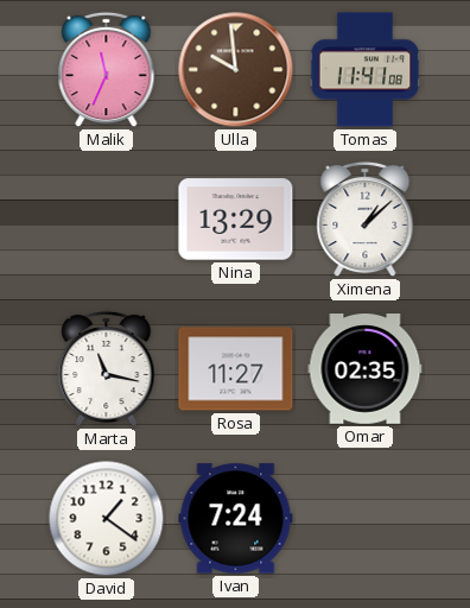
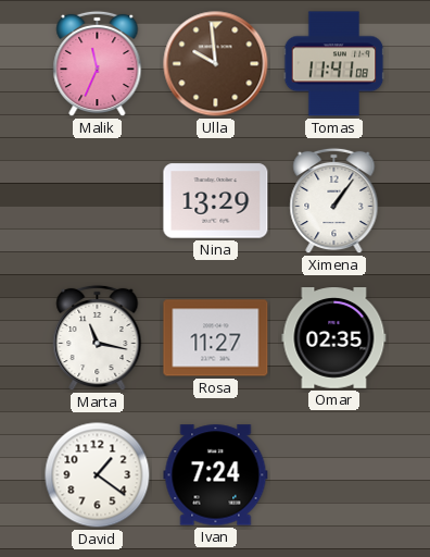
Ximena: 1:08 -> 1:06 (334, 201)
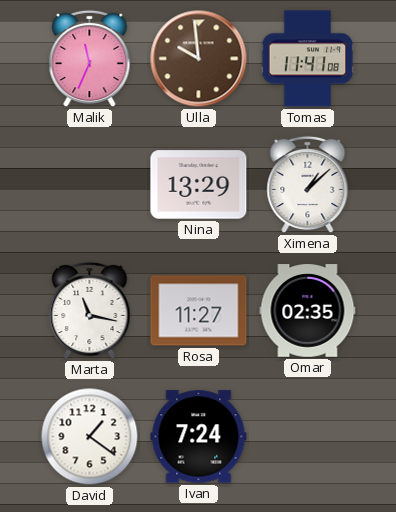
Ximena: 1:06 -> 1:08 (308, 185)
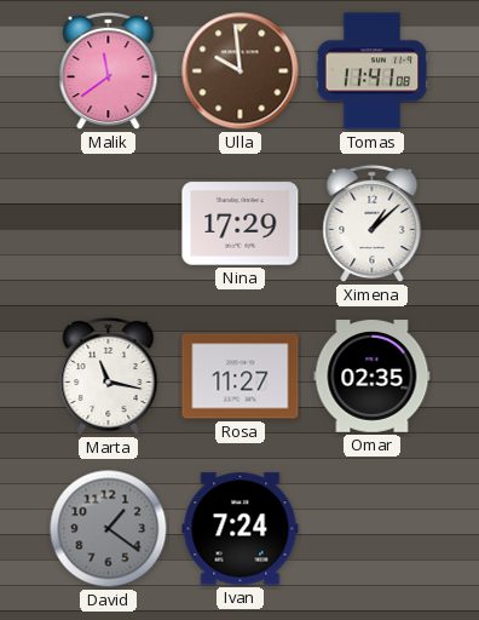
Malik: 11:34 -> 11:39 (109, 71)
Nina: 13:29 -> 17:29 (241, 224)
David dial: white -> grey (109, 529)
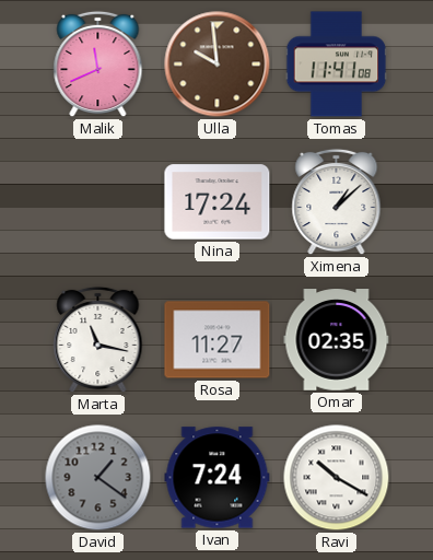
Malik: 11:39 -> 11:41 (98, 65)
Nina: 17:29 -> 17:24 (218, 202)
Ravi: none -> 10:20 (337, 478)
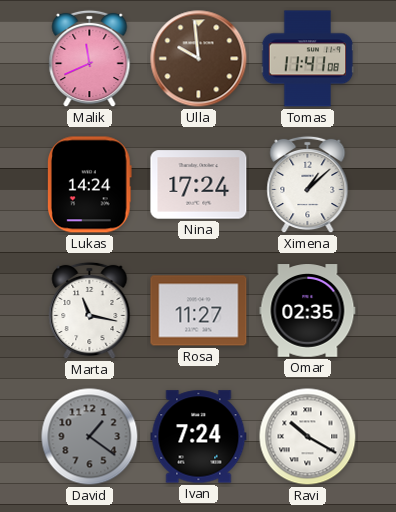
Lukas: none -> 14:24 (89, 185)
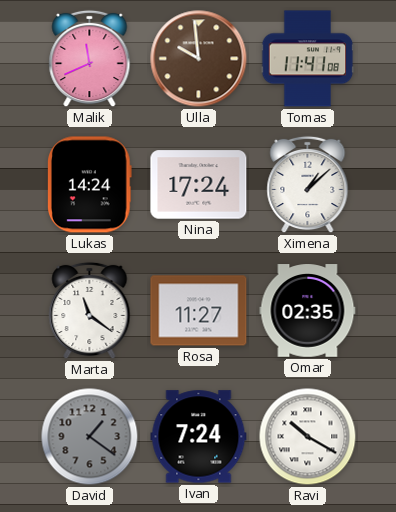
Marta: 11:17 -> 11:21 (90, 311)
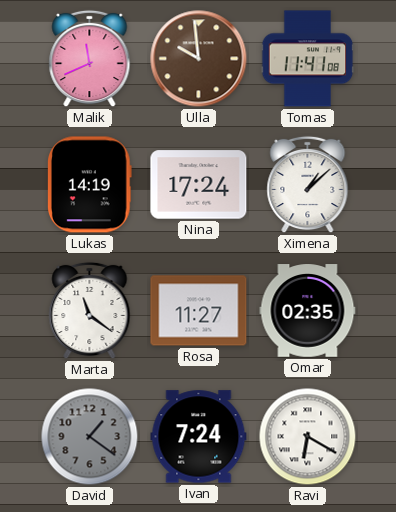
Lukas: 14:24 -> 14:19 (89, 185)
Ravi: 10:20 -> 6:20 (308, 437)
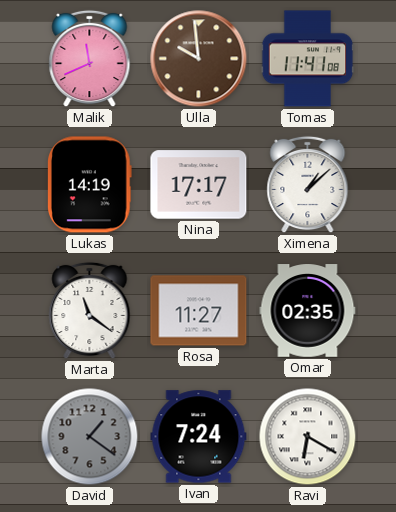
Nina: 17:24 -> 17:17 (199, 185)
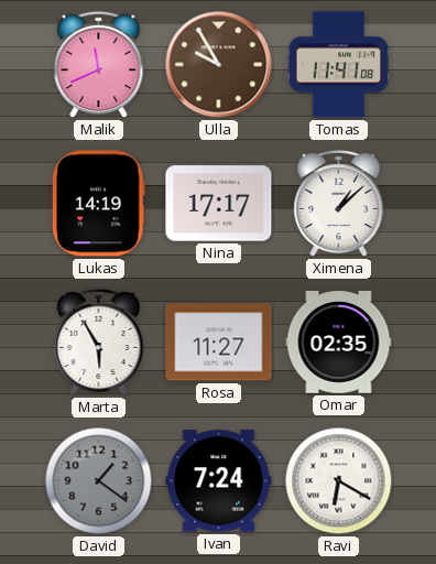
Ulla: 9:59 -> 9:55 (219, 65)
Marta: 11:21 -> 5:55 (99, 343)
